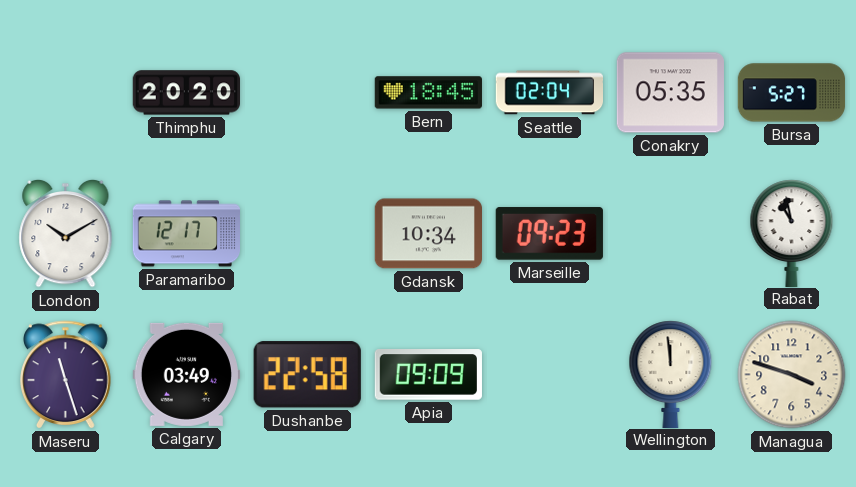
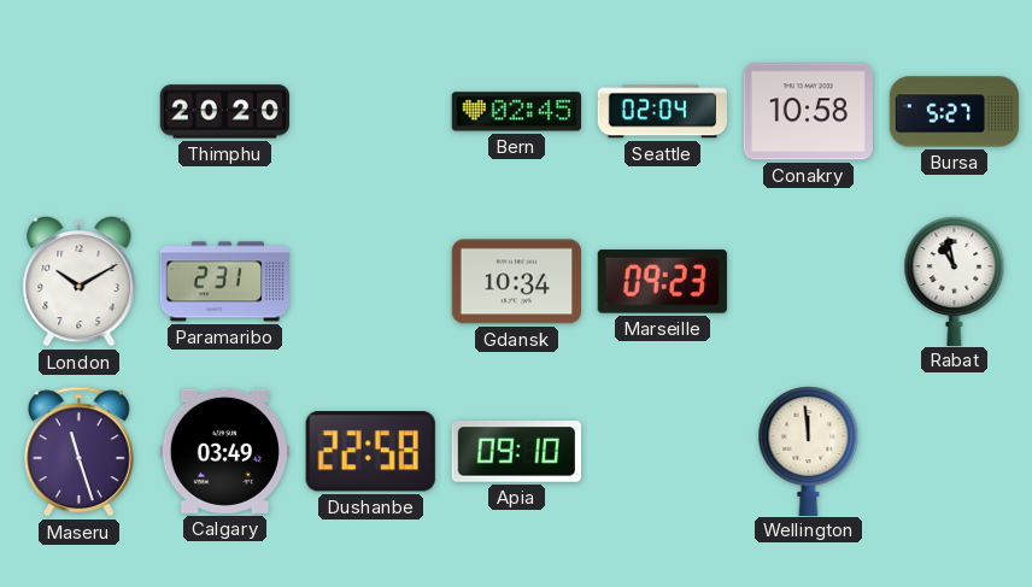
Bern: 18:45 -> 02:45 (516, 112)
Conakry: 05:35 -> 10:58 (808, 112)
Paramaribo: 12:17 -> 2:31 (224, 282)
Apia: 09:09 -> 09:10 (516, 452)
Managua: 3:48 -> none (792, 375)
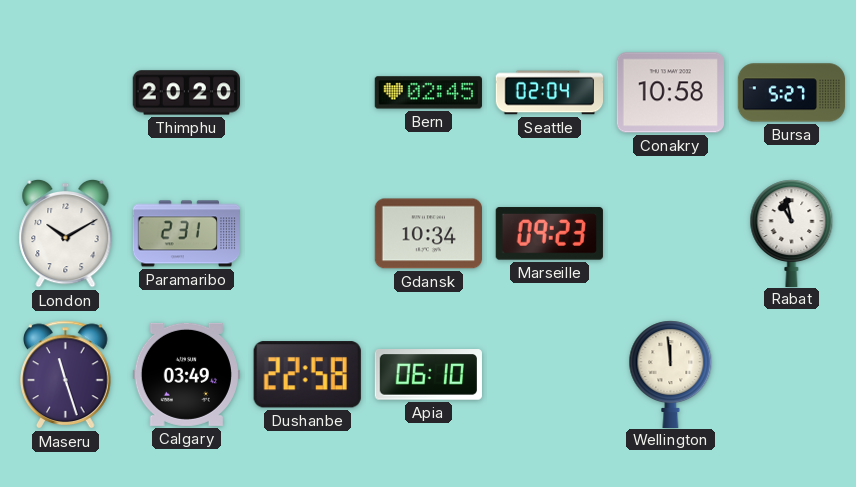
Apia: 09:10 -> 06:10 (428, 375)
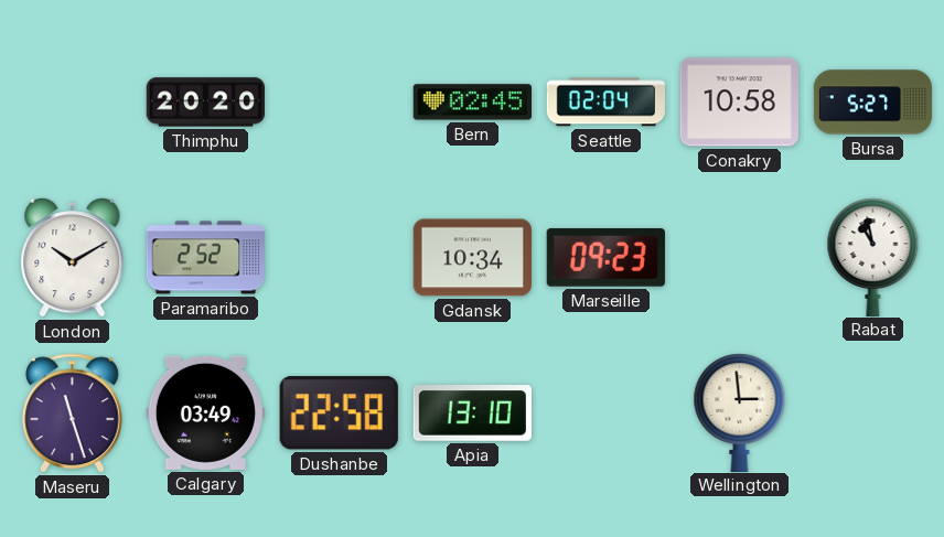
Paramaribo: 2:31 -> 2:52 (205, 258)
Apia: 06:10 -> 13:10 (472, 414)
Wellington: 11:59 -> 2:59 (740, 412)
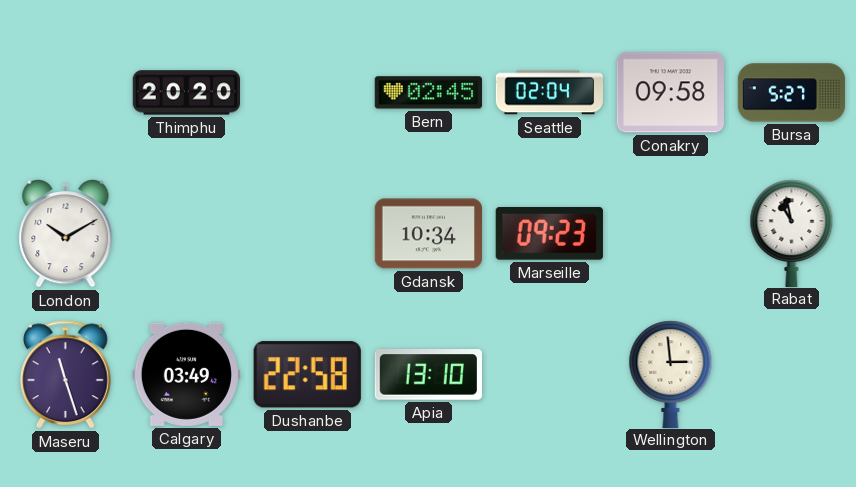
Conakry: 10:58 -> 09:58 (670, 93)
Paramaribo: 2:52 -> none (205, 258)
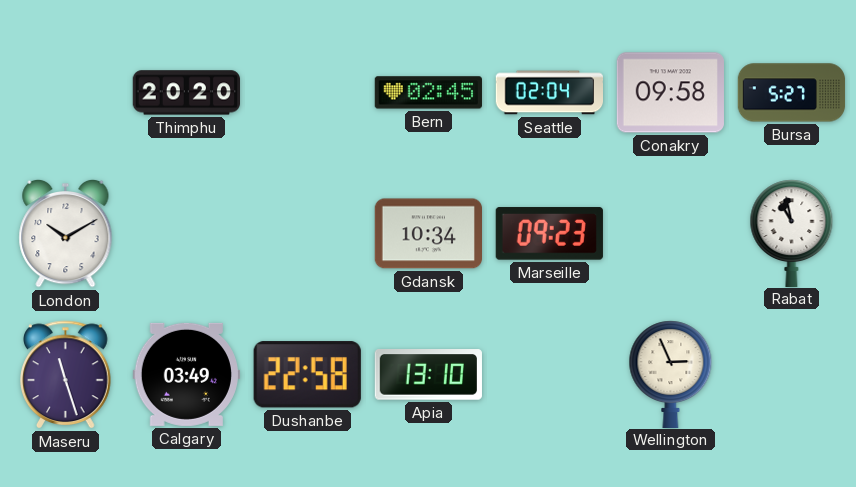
Wellington: 2:59 -> 2:56 (671, 374)
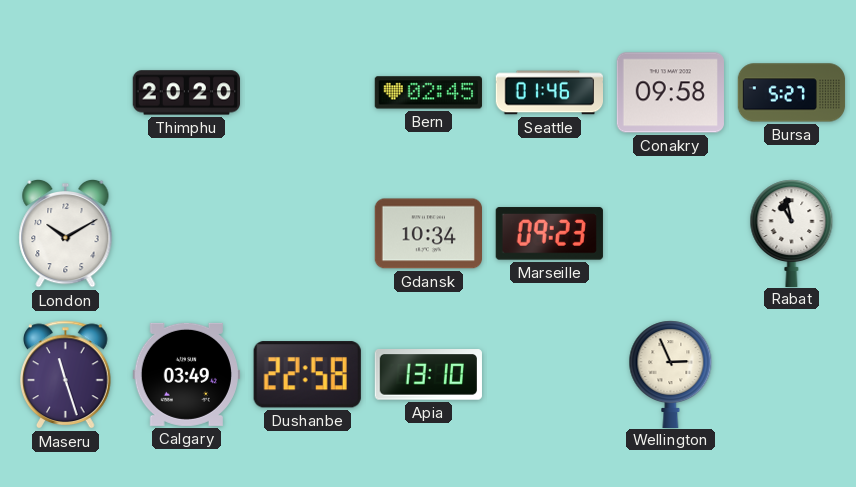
Seattle: 02:04 -> 01:46 (549, 93)
